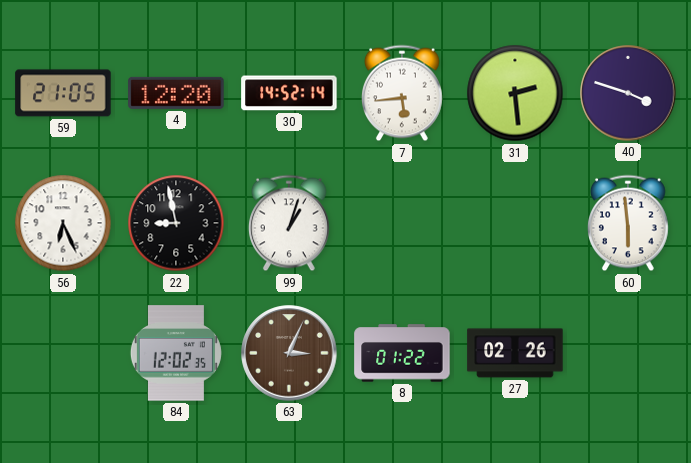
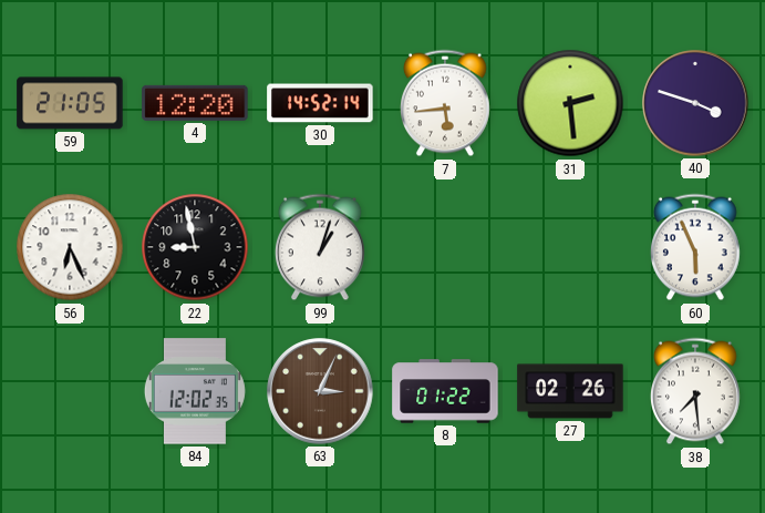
60: 5:59 -> 5:56 (696, 247)
38: none -> 7:29 (696, 391)
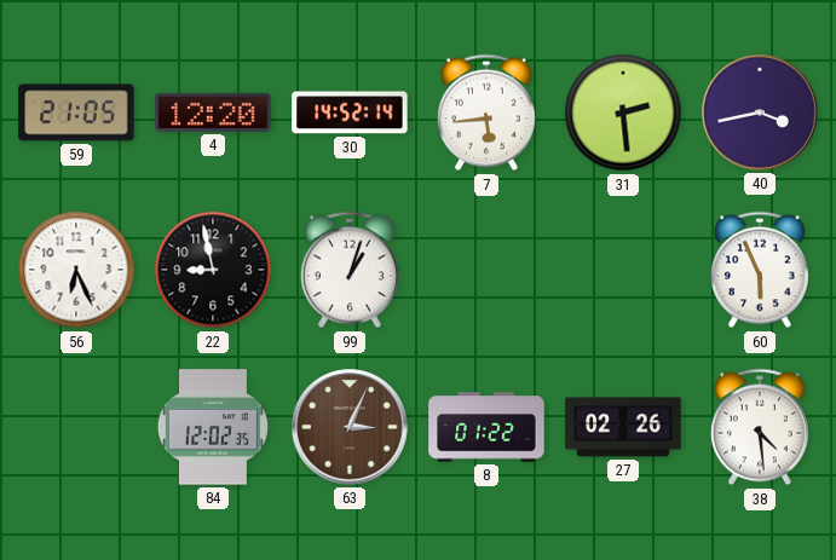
40: 3:48 -> 3:43 (760, 112)
38: 7:29 -> 4:29 (761, 427)
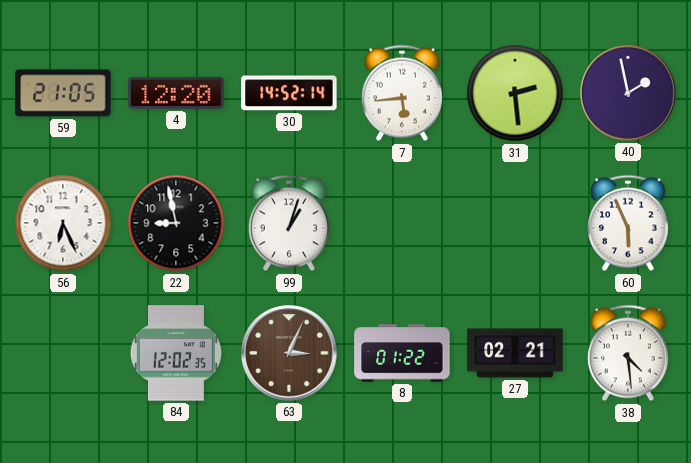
40: 3:43 -> 1:58 (628, 93)
27: 02:26 -> 02:21 (515, 353)
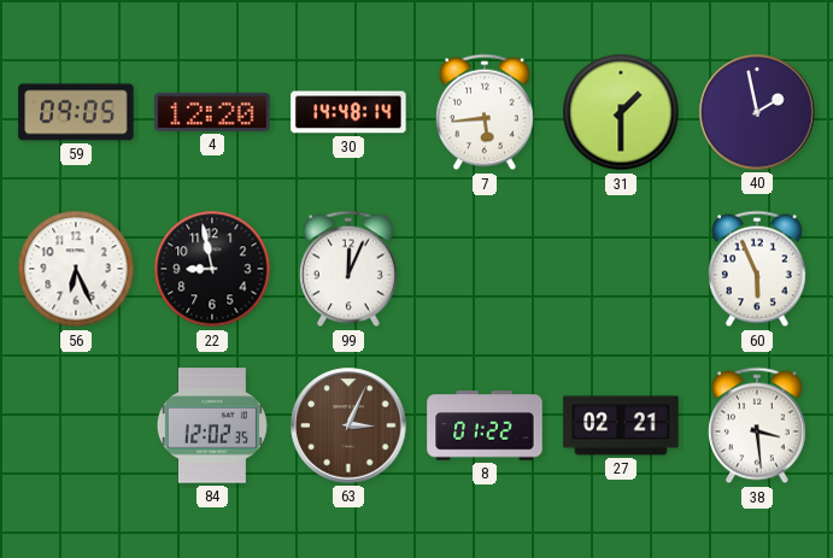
59: 21:05 -> 09:05 (76, 112)
30: 14:52 -> 14:48 (348, 112)
31: 2:29 -> 1:30 (621, 112)
99: 1:03 -> 12:04 (350, 269)
38: 4:29 -> 3:29 (758, 425)
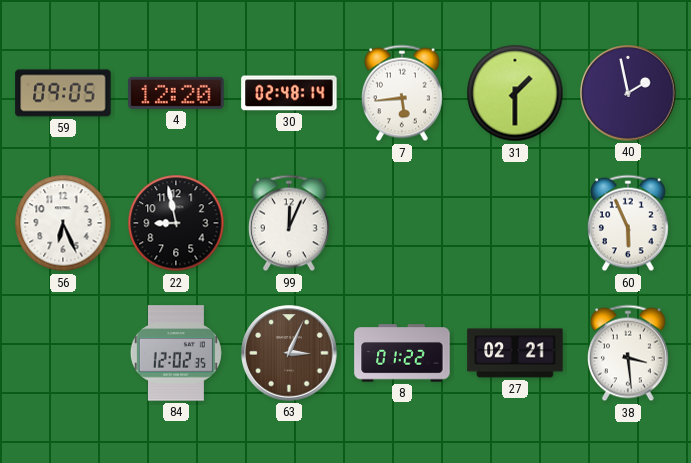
30: 14:48 -> 02:48 (289, 93)
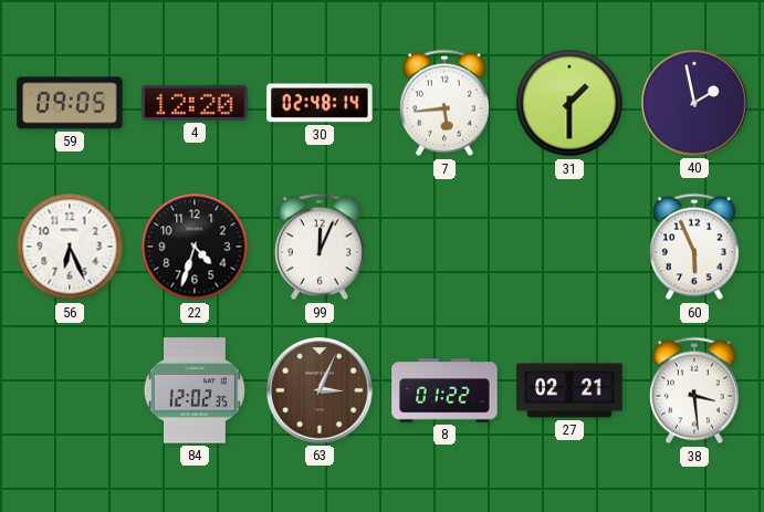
22: 8:58 -> 4:33 (195, 247)
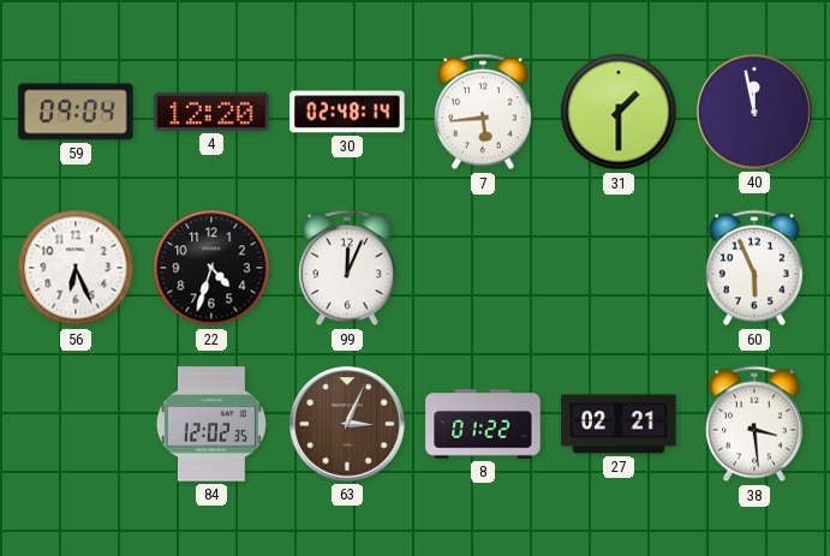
59: 09:05 -> 09:04 (76, 112)
40: 1:58 -> 11:58 (754, 112)
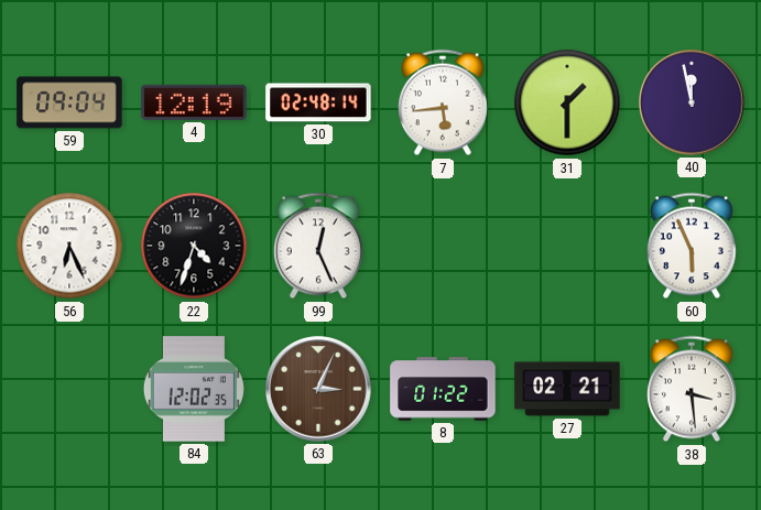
4: 12:20 -> 12:19 (194, 102)
99: 12:04 -> 12:26 (319, 246)
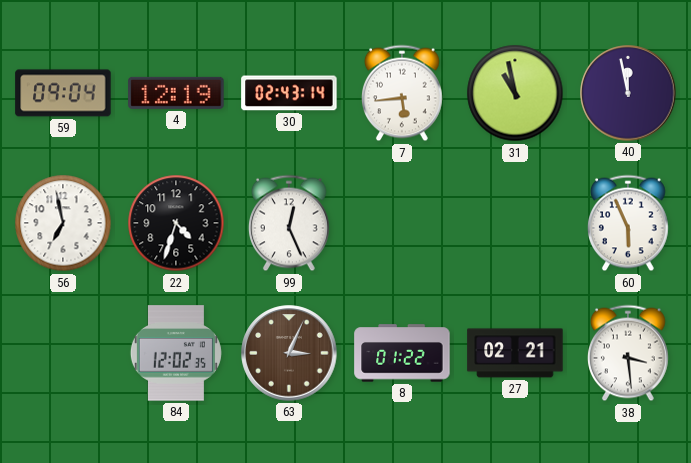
30: 02:48 -> 02:43 (289, 93)
31: 1:30 -> 10:58 (515, 93)
56: 6:26 -> 6:58 (63, 223)
